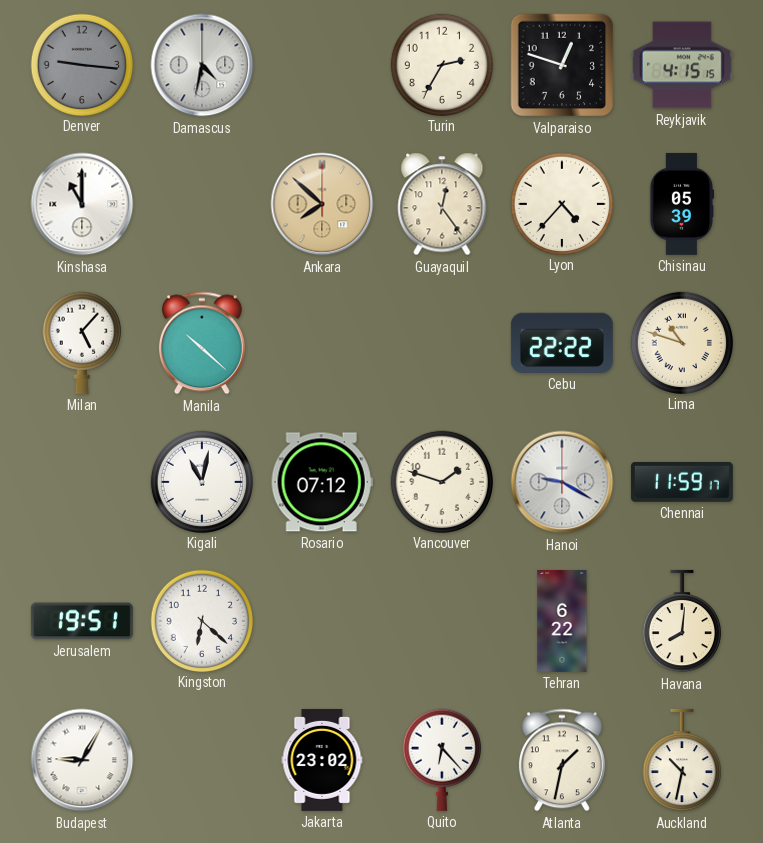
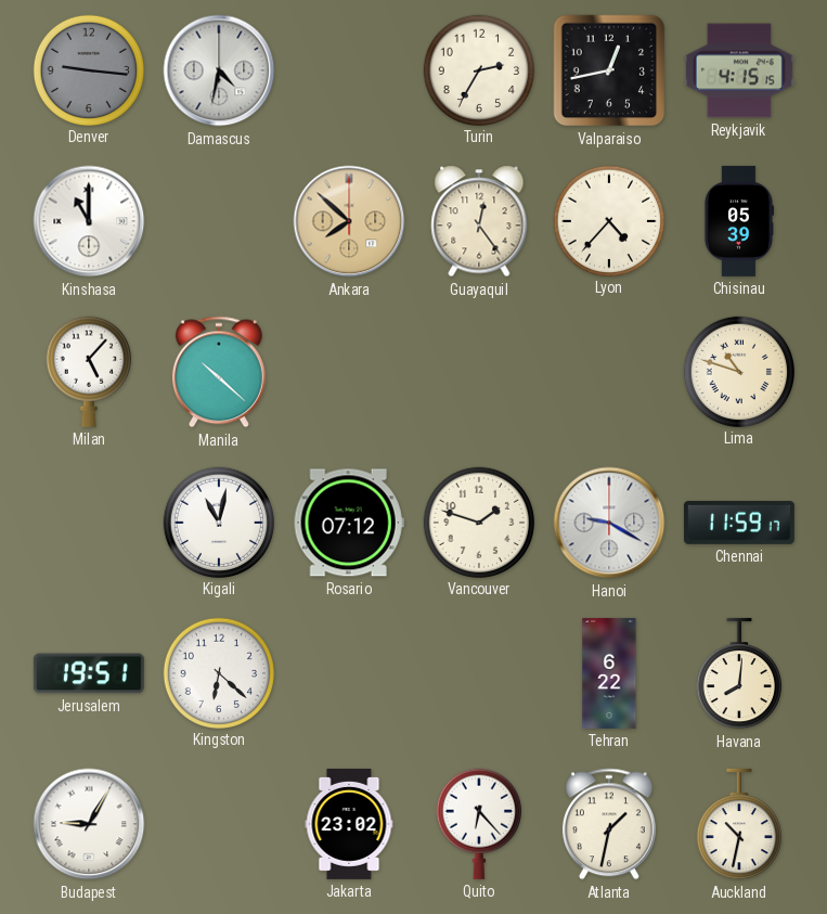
Valparaiso: 12:48 -> 12:43 (609, 70)
Cebu: 22:22 -> none (562, 343)
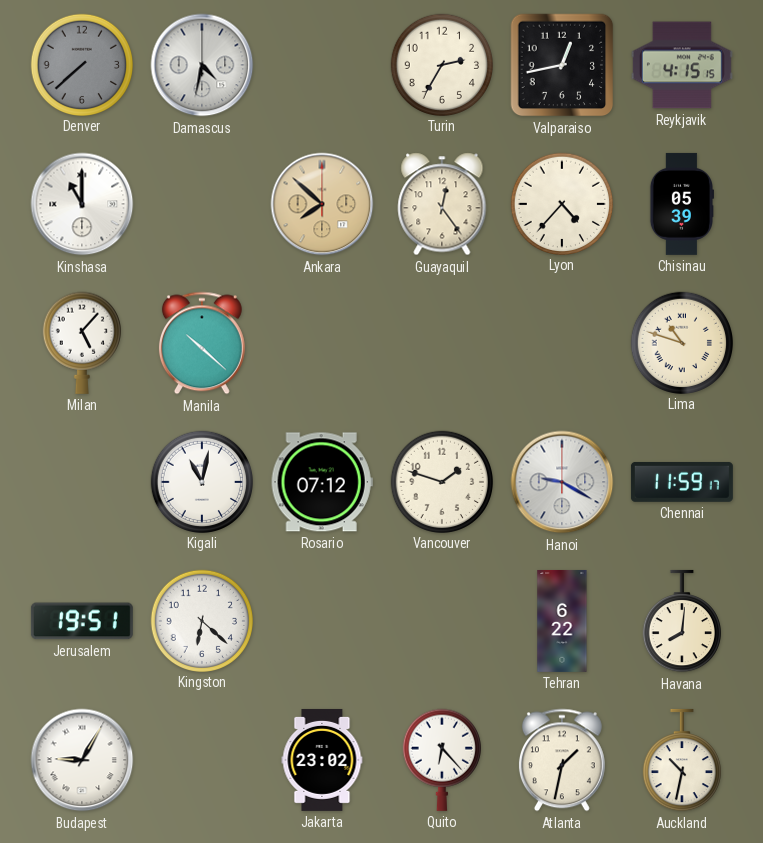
Denver: 9:16 -> 7:38 (81, 64)
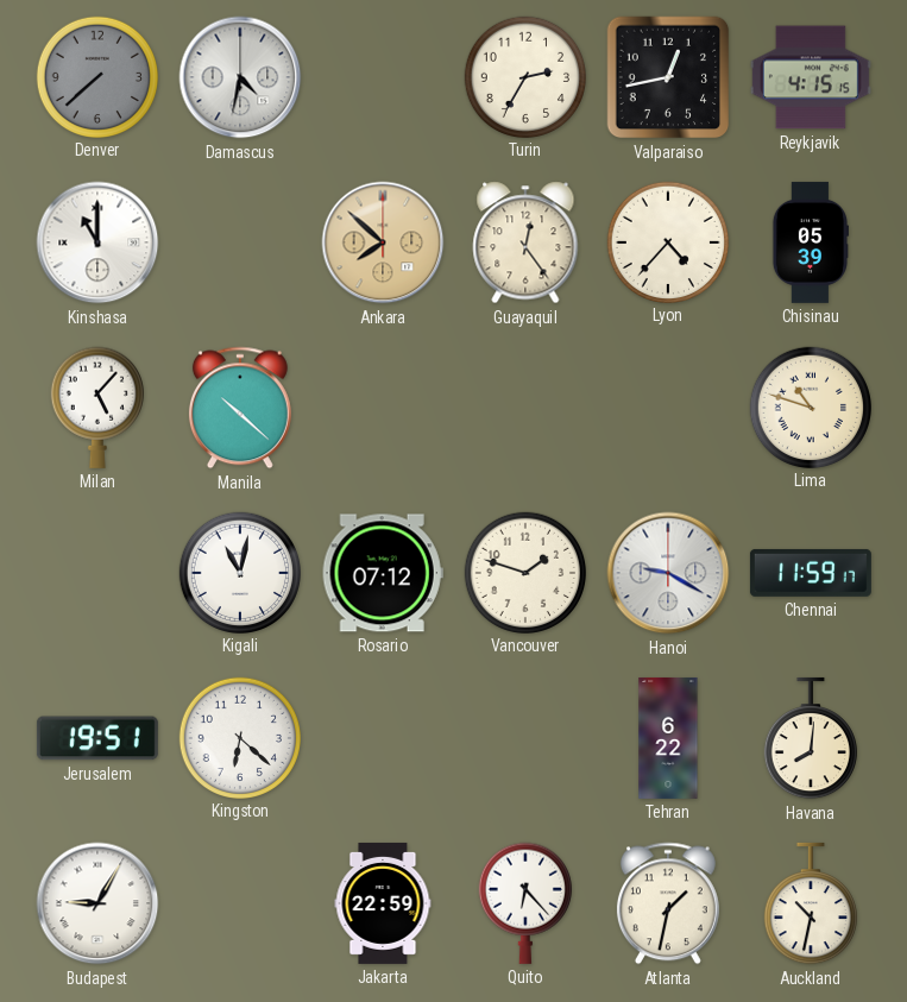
Jakarta: 23:02 -> 22:59 (383, 903)
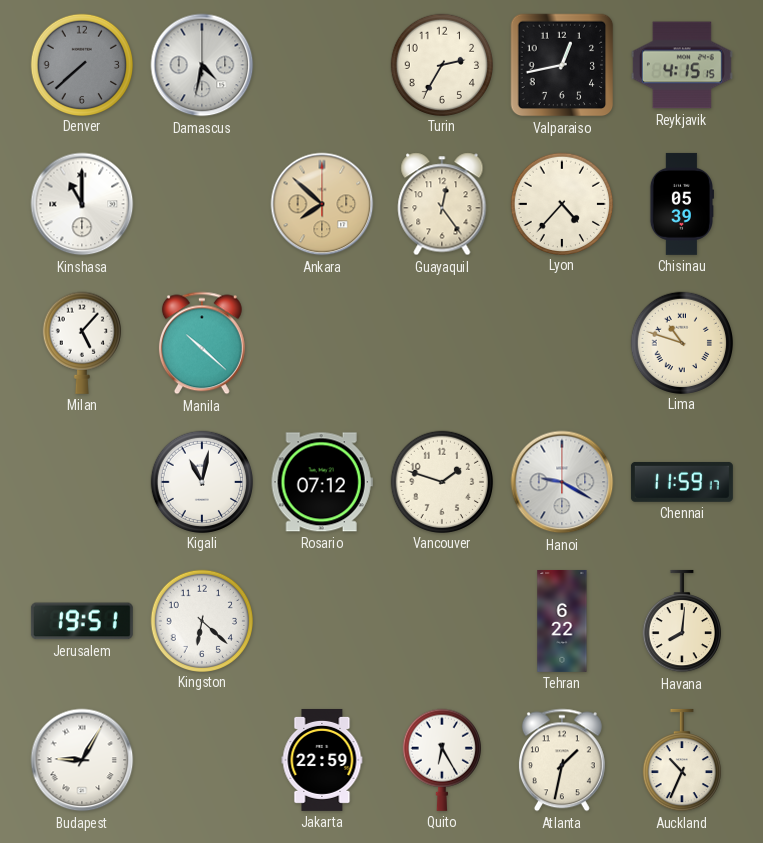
Quito: 6:23 -> 6:25 (441, 760)
Auckland: 10:32 -> 10:34 (681, 760)
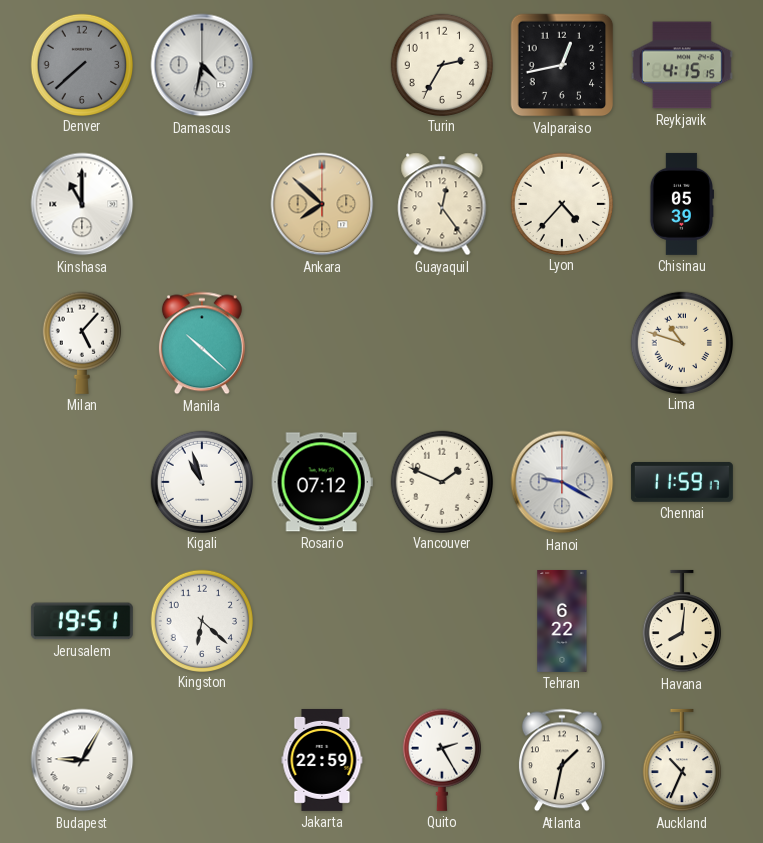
Kigali: 11:02 -> 10:57 (201, 481)
Vancouver: 1:48 -> 1:49 (441, 481)
Quito: 6:25 -> 2:25 (441, 760)
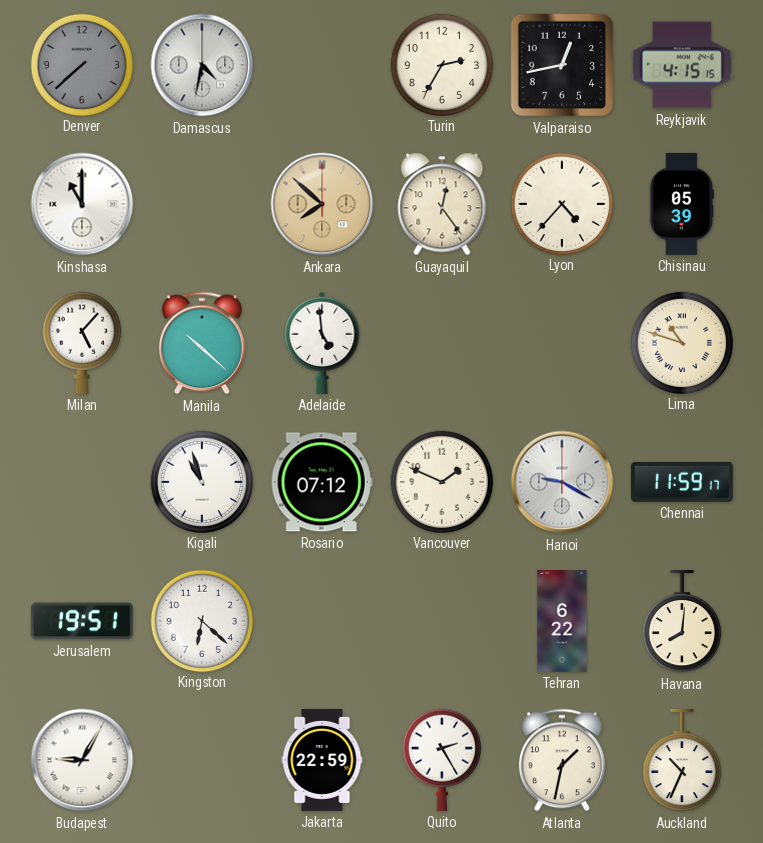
Adelaide: none -> 4:59 (322, 343)
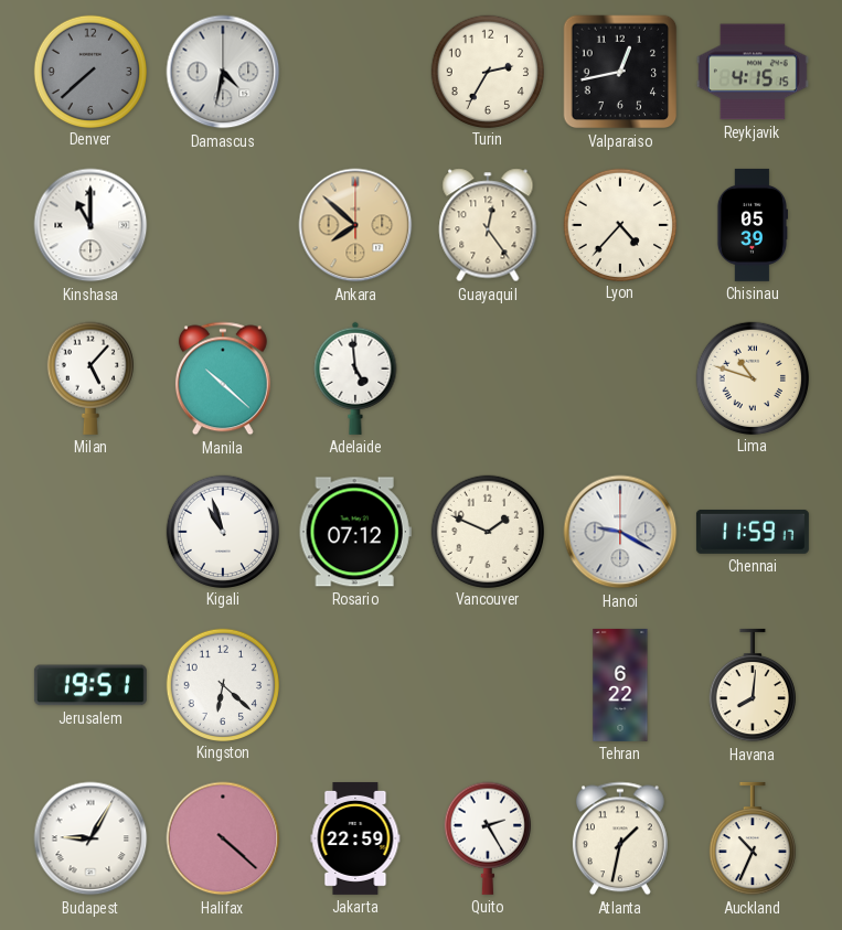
Halifax: none -> 4:22 (223, 838)
